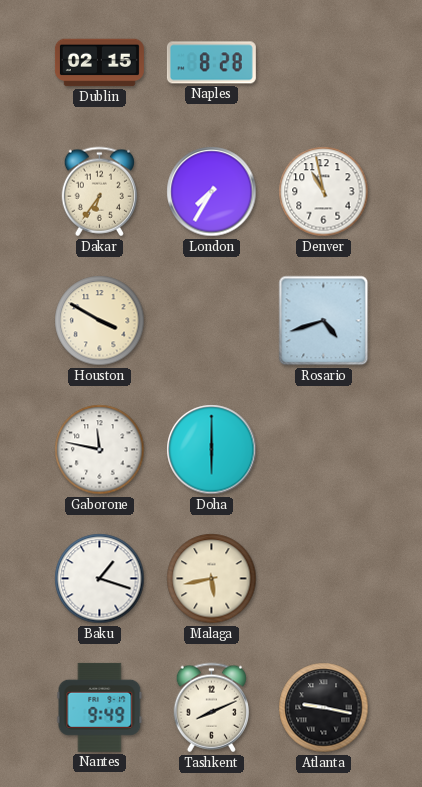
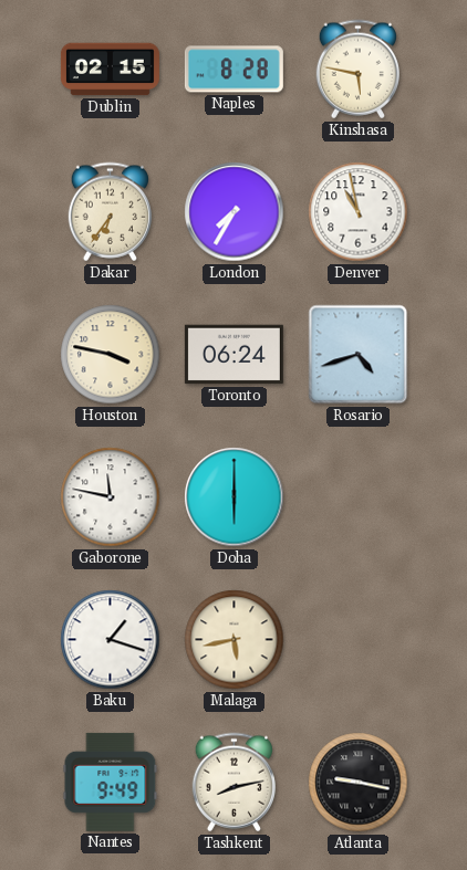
Kinshasa: none -> 5:47 (357, 70)
Houston: 3:50 -> 3:47 (111, 355)
Toronto: none -> 06:24 (233, 355)
Tashkent: 8:11 -> 8:13 (233, 783)
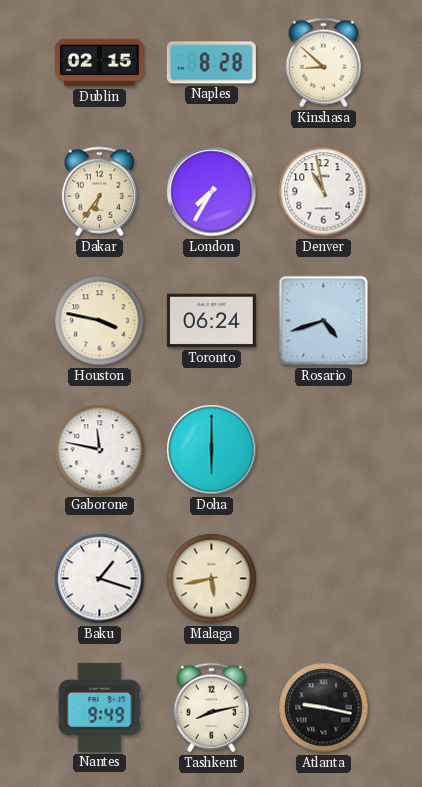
Kinshasa: 5:47 -> 8:52 (323, 63)
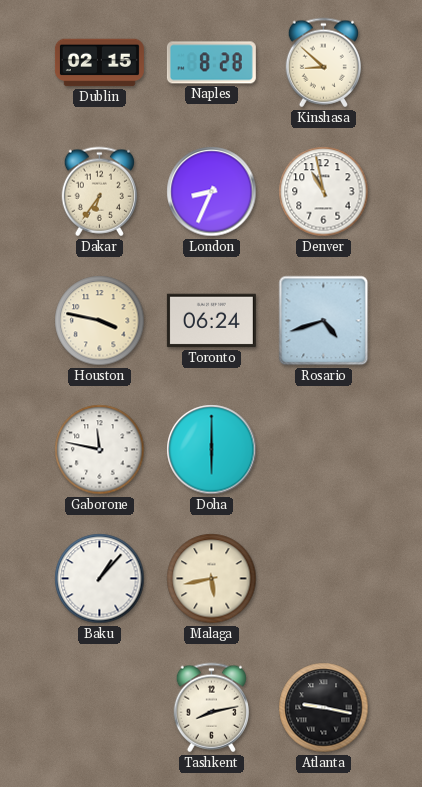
London: 7:35 -> 8:34 (212, 192)
Baku: 1:18 -> 1:07 (100, 579)
Nantes: 9:49 -> none (100, 707)
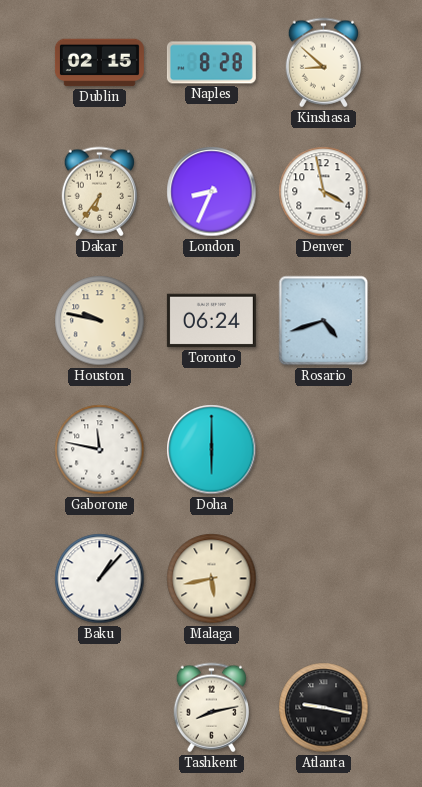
Denver: 10:58 -> 3:58 (324, 192)
Houston: 3:47 -> 9:47 (100, 321)
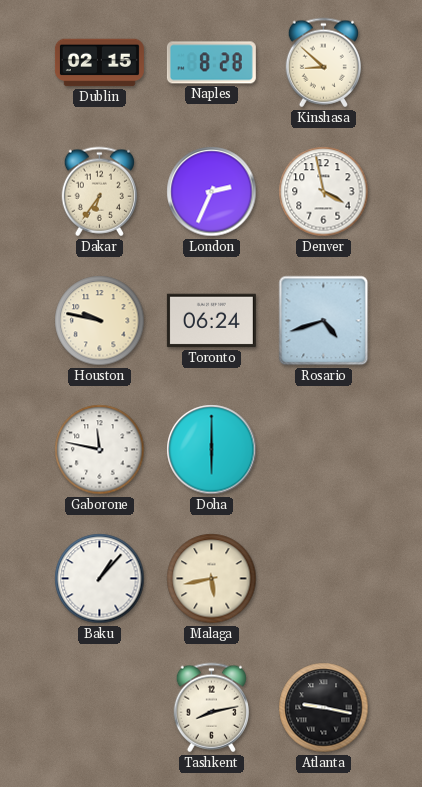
London: 8:34 -> 2:34 (212, 192)
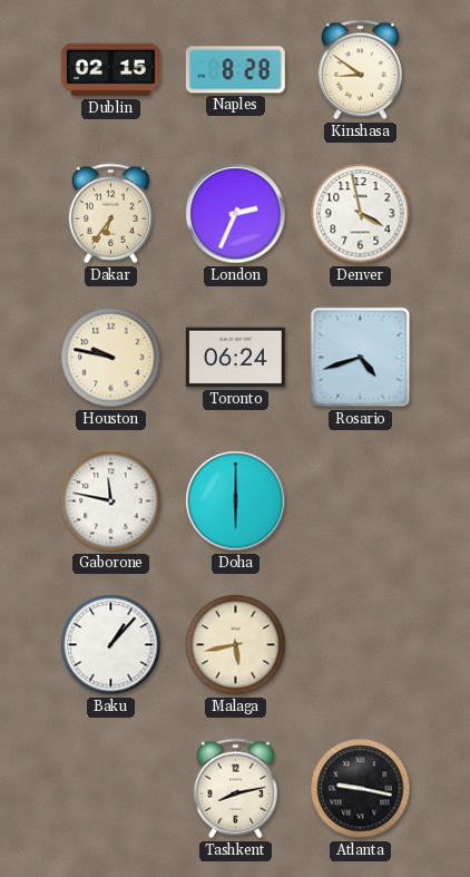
Kinshasa: 8:52 -> 8:51 (360, 70)
